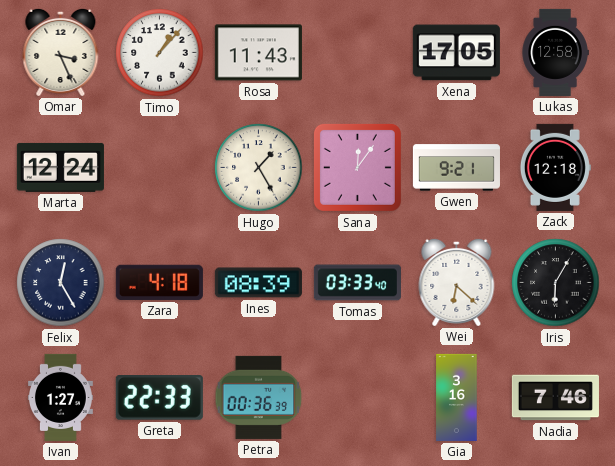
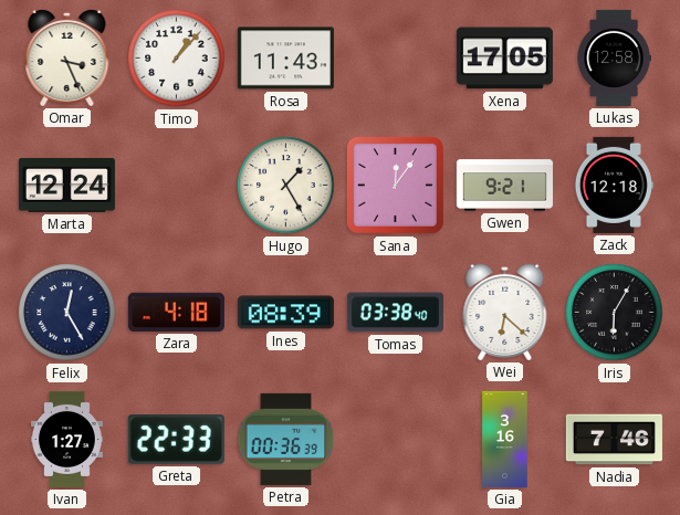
Tomas: 03:33 -> 03:38 (395, 313)
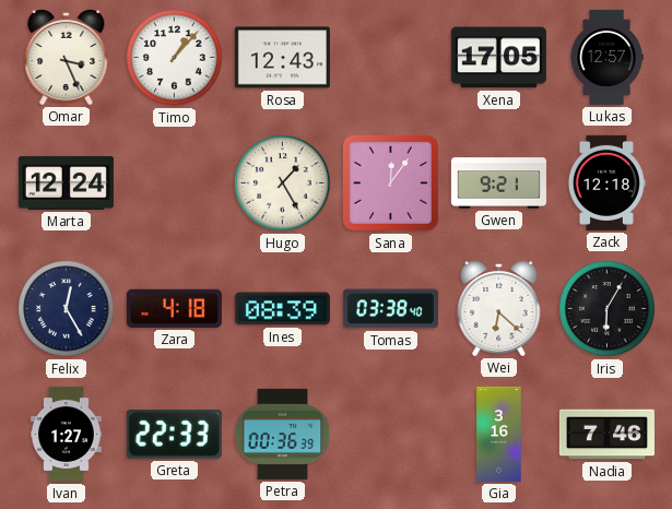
Rosa: 11:43 -> 12:43 (282, 58)
Lukas: 12:58 -> 12:57 (606, 57)
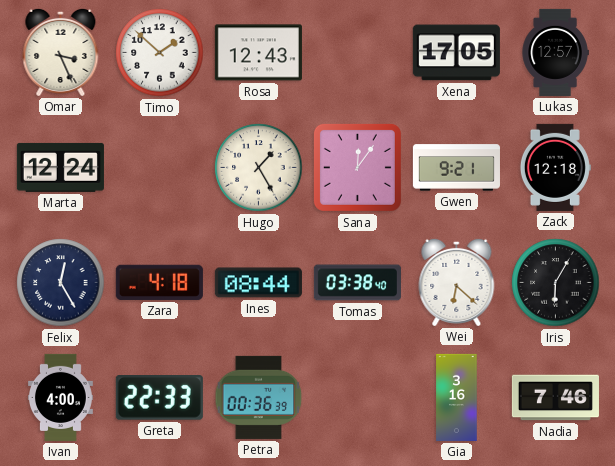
Timo: 1:07 -> 1:52 (160, 53)
Ines: 08:39 -> 08:44 (258, 283)
Ivan: 1:27 -> 4:00 (61, 397)
